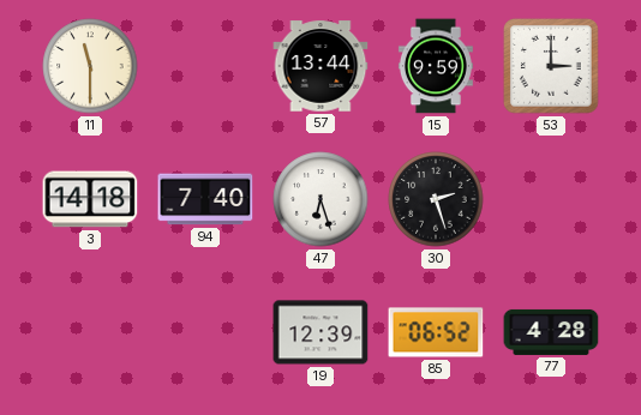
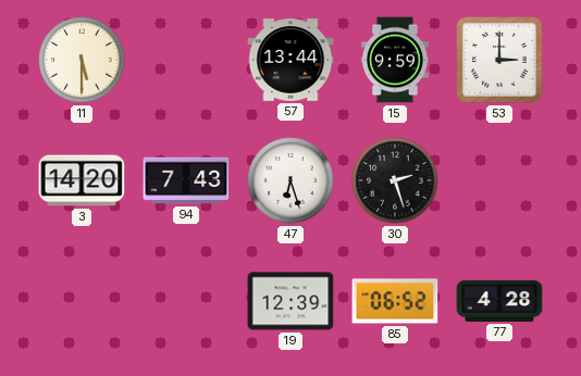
11: 11:30 -> 5:30 (82, 60)
3: 14:18 -> 14:20 (82, 180)
94: 7:40 -> 7:43 (186, 180)
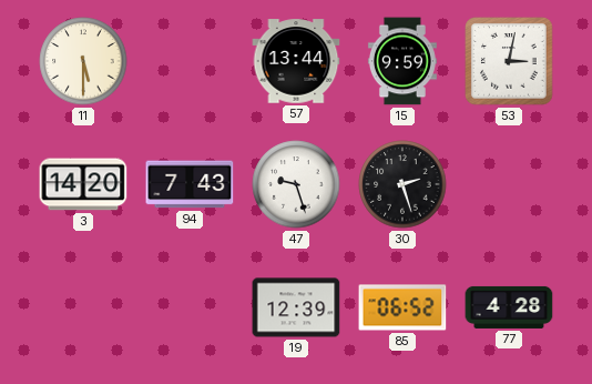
53: 3:00 -> 3:02 (510, 62)
47: 6:27 -> 9:27 (296, 184)
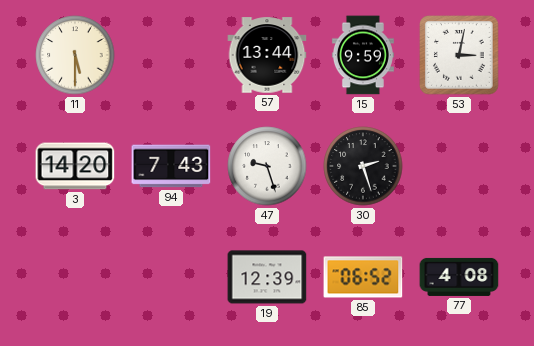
77: 4:28 -> 4:08 (459, 277)
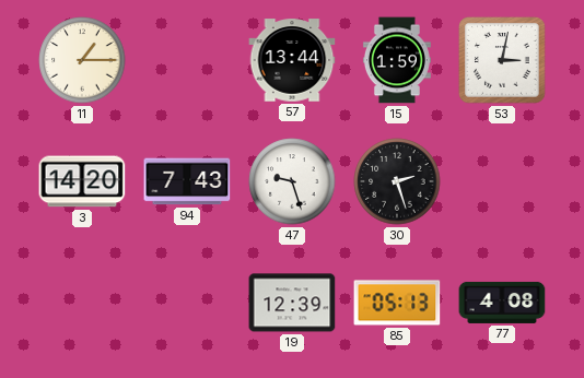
11: 5:30 -> 1:15 (82, 60)
15: 9:59 -> 1:59 (397, 60)
85: 06:52 -> 05:13 (397, 303)
